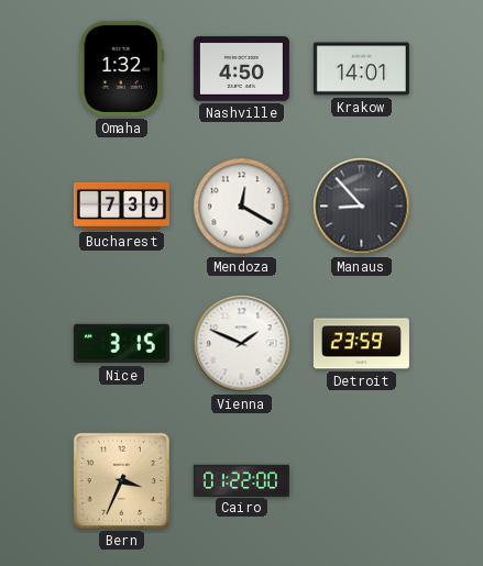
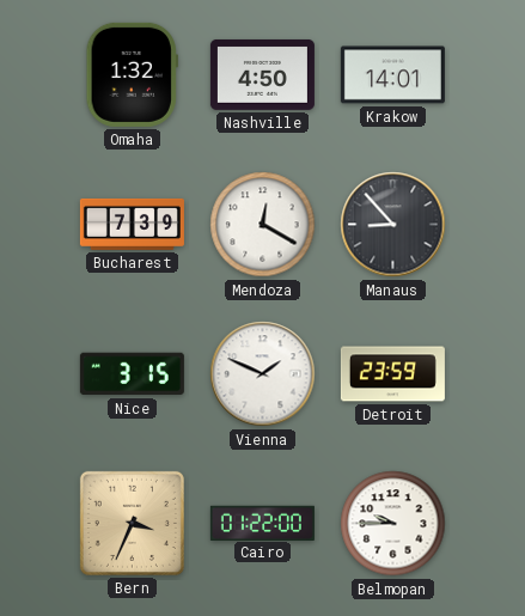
Belmopan: none -> 9:45 (393, 524)
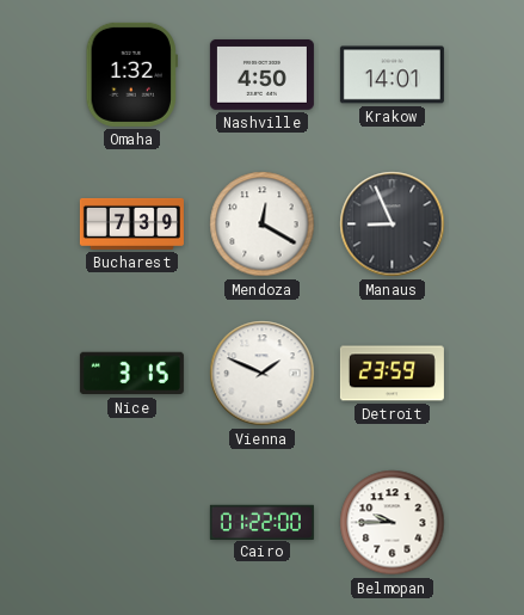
Manaus: 8:53 -> 8:56 (393, 225)
Bern: 3:34 -> none (132, 523)
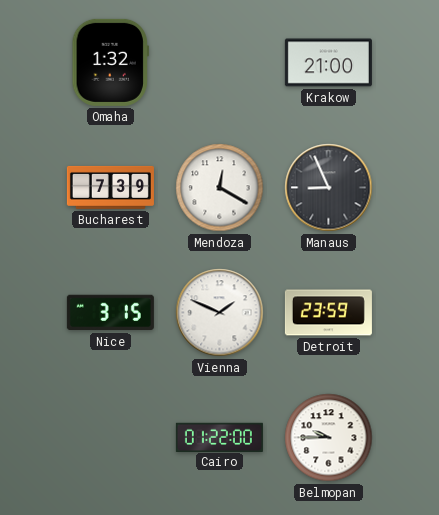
Nashville: 4:50 -> none (261, 74)
Krakow: 14:01 -> 21:00 (328, 63)
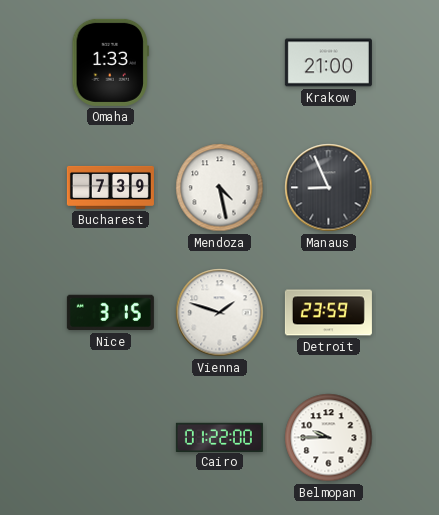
Omaha: 1:32 -> 1:33 (110, 62)
Mendoza: 12:20 -> 4:28 (220, 188)
Vienna: 1:49 -> 1:48 (220, 313)
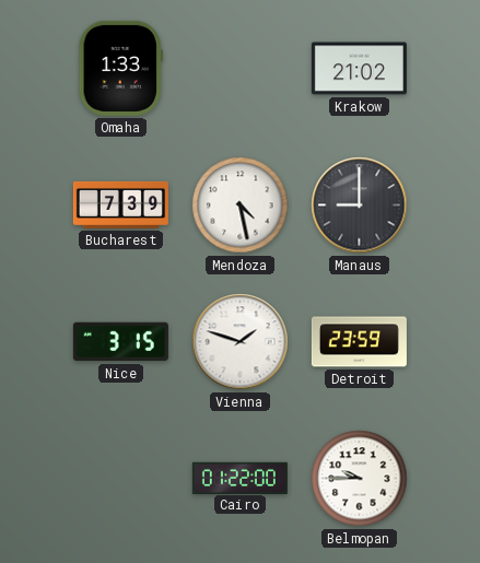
Krakow: 21:00 -> 21:02 (359, 69)
Manaus: 8:56 -> 9:00 (360, 206)
